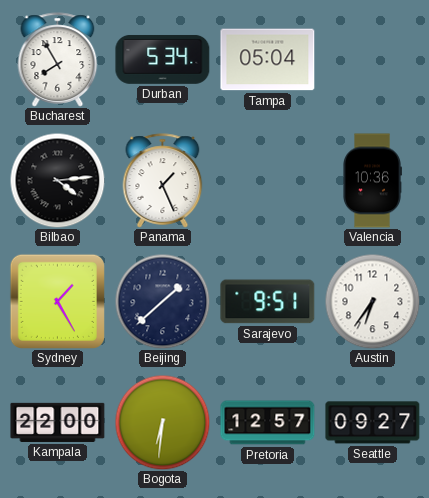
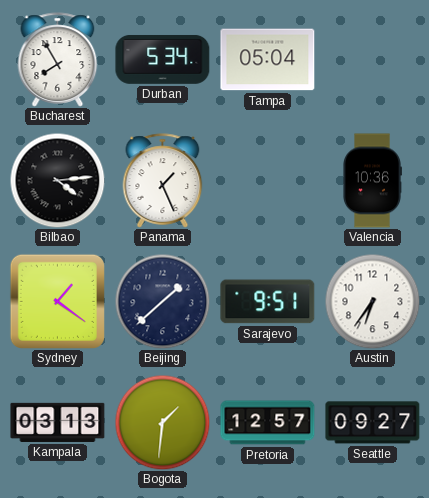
Sydney: 1:25 -> 1:21 (57, 301)
Kampala: 22:00 -> 03:13 (58, 422)
Bogota: 6:31 -> 1:31 (162, 422)
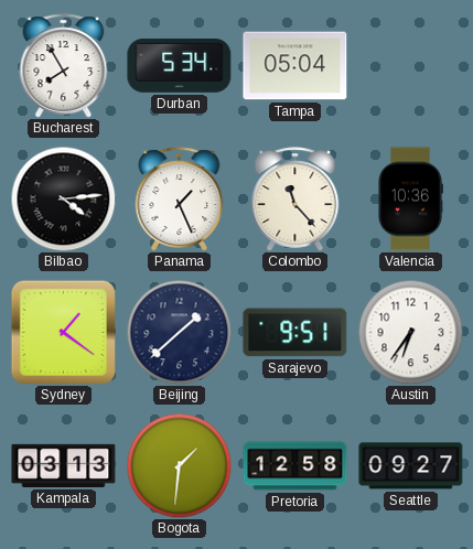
Colombo: none -> 11:23 (295, 200)
Pretoria: 12:57 -> 12:58 (295, 466)
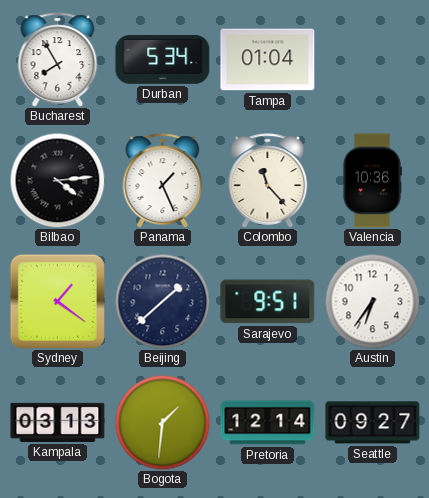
Tampa: 05:04 -> 01:04 (268, 60)
Pretoria: 12:58 -> 12:14 (268, 423)
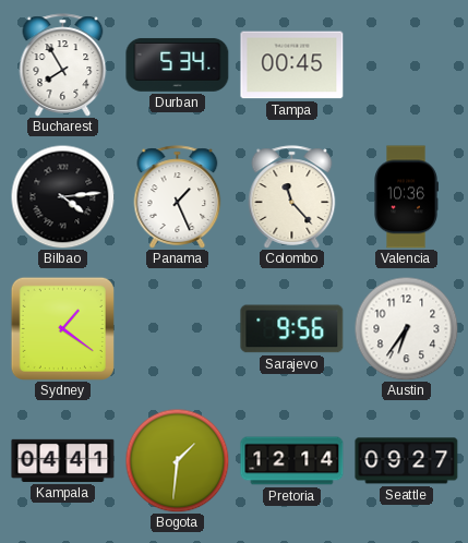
Tampa: 01:04 -> 00:45 (292, 65)
Beijing: 1:38 -> none (162, 301)
Sarajevo: 9:51 -> 9:56 (292, 329)
Kampala: 03:13 -> 04:41 (63, 460)
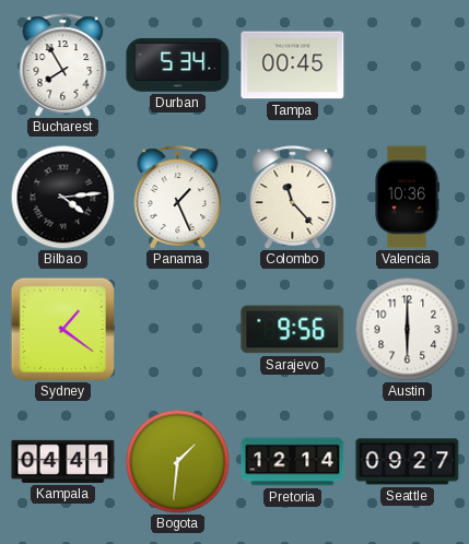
Austin: 6:36 -> 6:00 (407, 329)
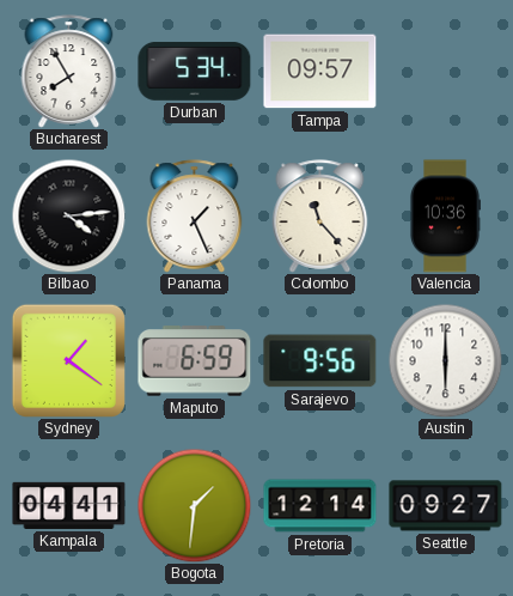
Tampa: 00:45 -> 09:57 (320, 72)
Maputo: none -> 6:59 (195, 361)
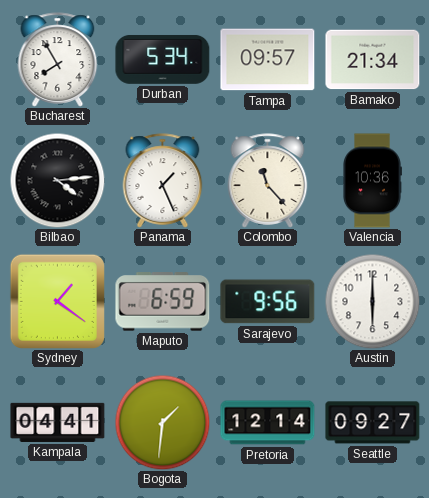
Bamako: none -> 21:34 (373, 60)
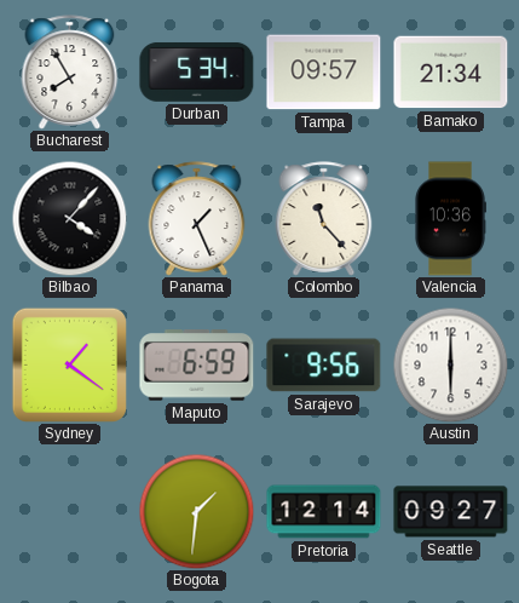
Bilbao: 4:14 -> 4:07 (69, 218)
Kampala: 04:41 -> none (58, 422)
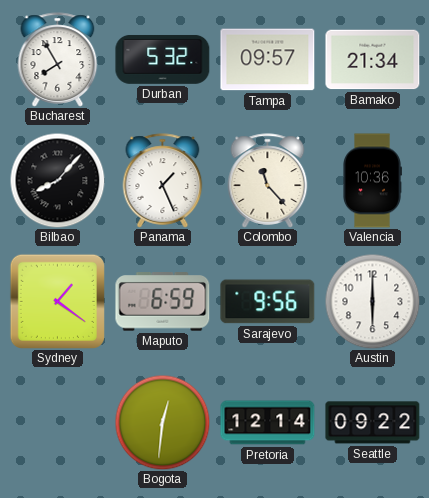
Durban: 5:34 -> 5:32 (163, 59)
Bilbao: 4:07 -> 8:07 (57, 180)
Bogota: 1:31 -> 12:31 (162, 422)
Seattle: 09:27 -> 09:22 (373, 423)
